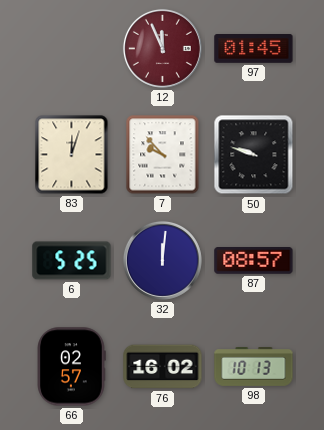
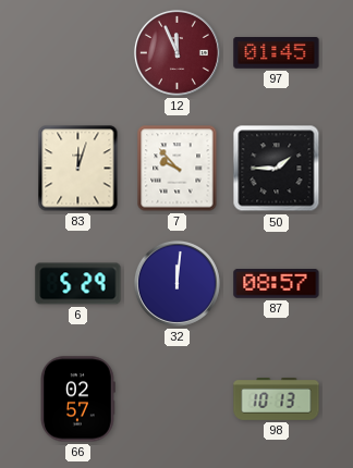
50: 9:48 -> 1:45 (277, 169)
6: 5:25 -> 5:29 (78, 284)
76: 16:02 -> none (163, 367)
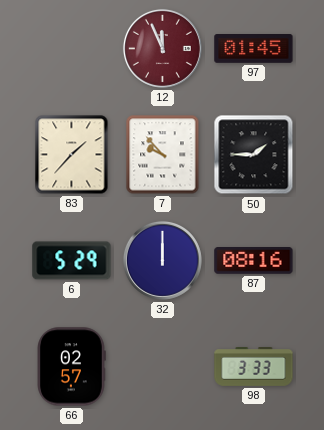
83: 12:03 -> 1:37 (72, 155)
32: 12:01 -> 12:00 (162, 260)
87: 08:57 -> 08:16 (254, 261)
98: 10:13 -> 3:33 (254, 367)
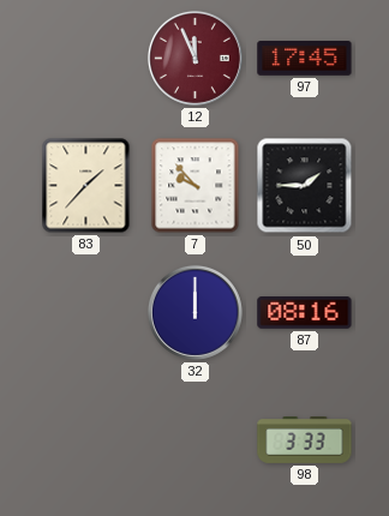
97: 01:45 -> 17:45 (305, 59)
6: 5:29 -> none (72, 261)
66: 02:57 -> none (71, 367)
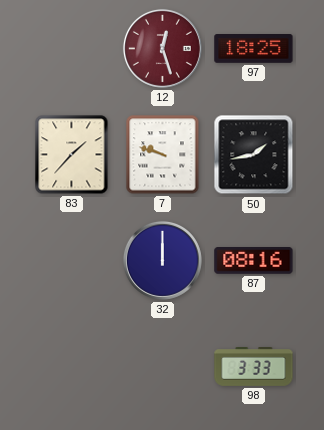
12: 11:56 -> 12:27 (162, 48)
97: 17:45 -> 18:25 (254, 49)
7: 9:53 -> 9:48 (163, 155)
50: 1:45 -> 1:43 (254, 155)
